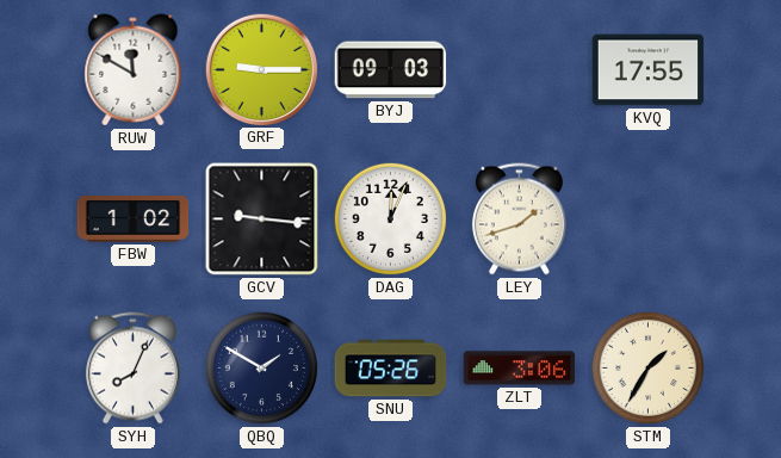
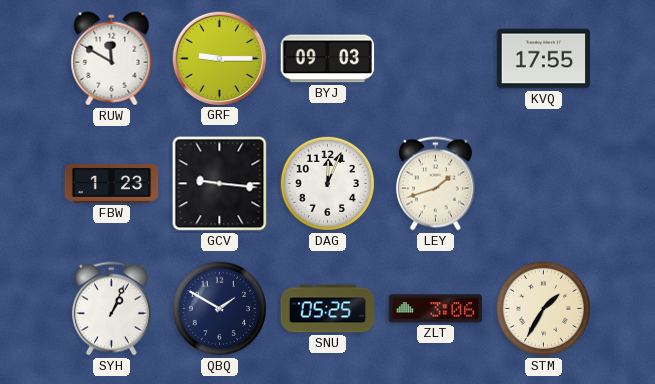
FBW: 1:02 -> 1:23 (112, 184)
SYH: 8:04 -> 1:04 (111, 309)
SNU: 05:26 -> 05:25 (328, 309)
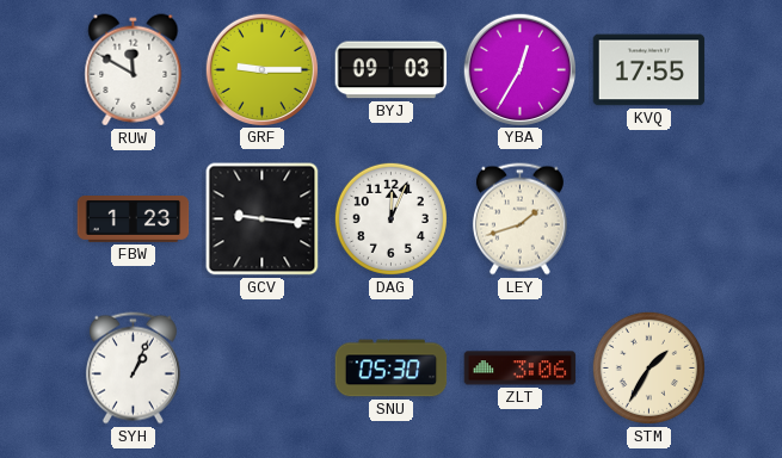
YBA: none -> 12:35 (519, 69)
QBQ: 1:50 -> none (219, 308)
SNU: 05:25 -> 05:30 (392, 369)
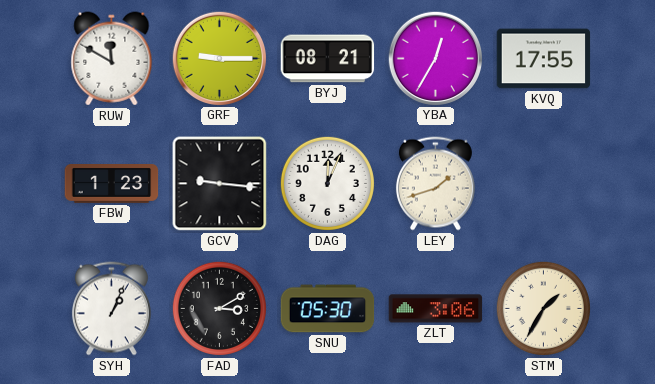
BYJ: 09:03 -> 08:21 (328, 59)
FAD: none -> 3:10 (219, 308)
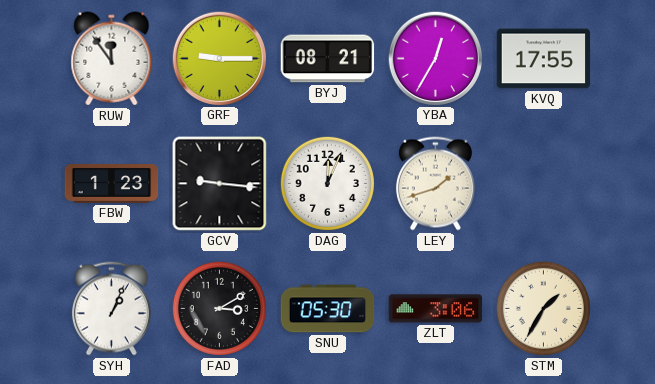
RUW: 11:50 -> 11:54 (112, 59)
